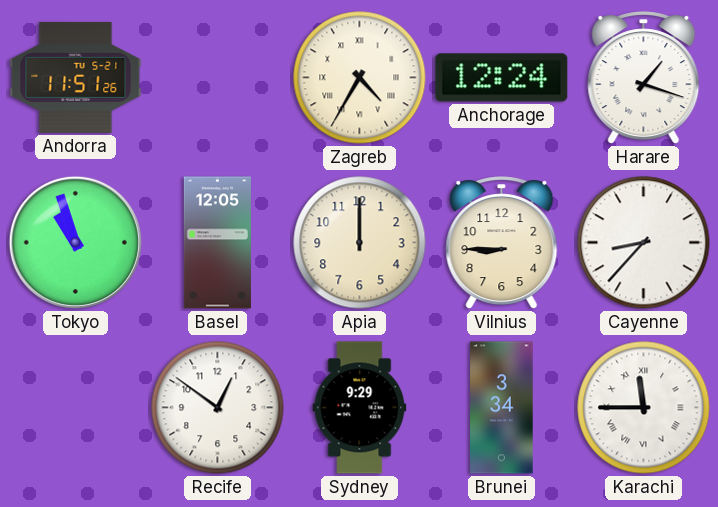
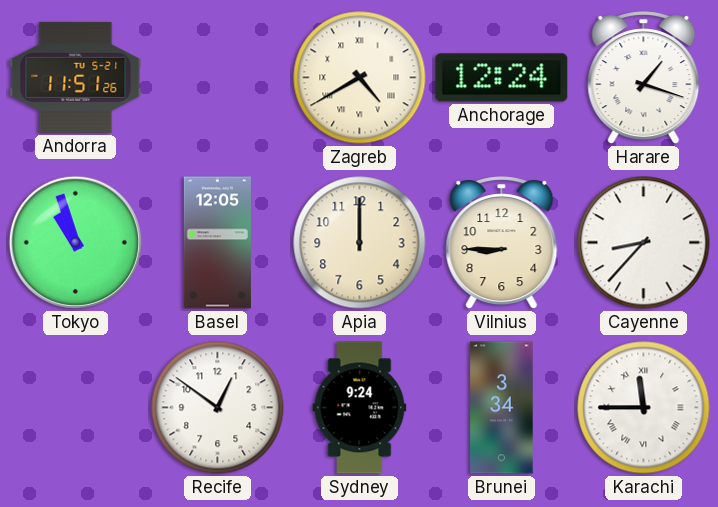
Zagreb: 4:35 -> 4:40 (360, 78)
Sydney: 9:29 -> 9:24 (360, 408)
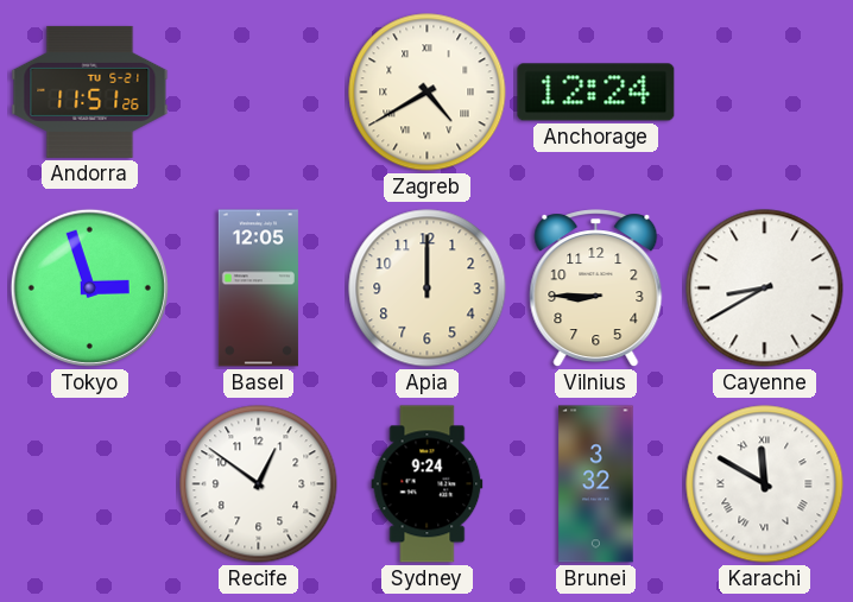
Harare: 1:18 -> none (644, 78)
Tokyo: 10:57 -> 2:57 (89, 287)
Cayenne: 8:37 -> 8:40 (765, 289)
Brunei: 3:34 -> 3:32 (596, 484)
Karachi: 11:45 -> 11:50 (765, 484)
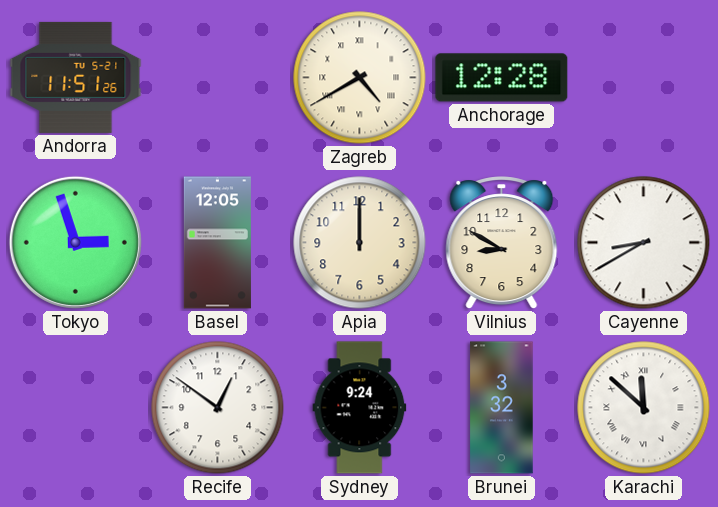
Anchorage: 12:24 -> 12:28 (502, 78)
Vilnius: 8:45 -> 8:50 (502, 243)
Karachi: 11:50 -> 11:52 (644, 408)
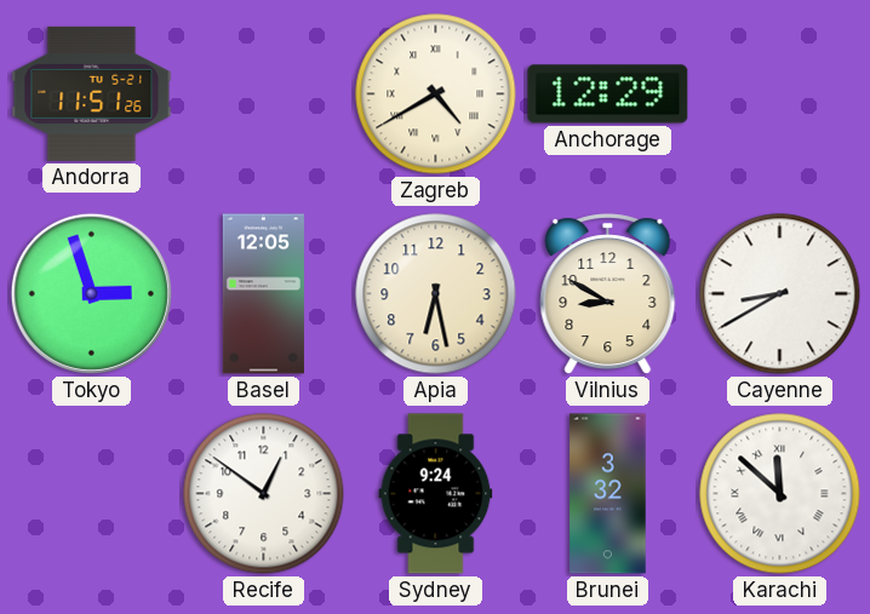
Anchorage: 12:28 -> 12:29 (608, 94)
Apia: 12:00 -> 6:28 (436, 294)
